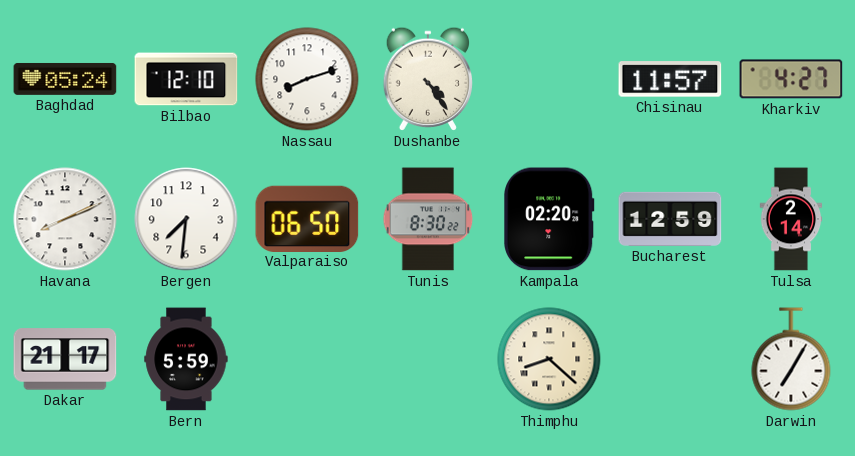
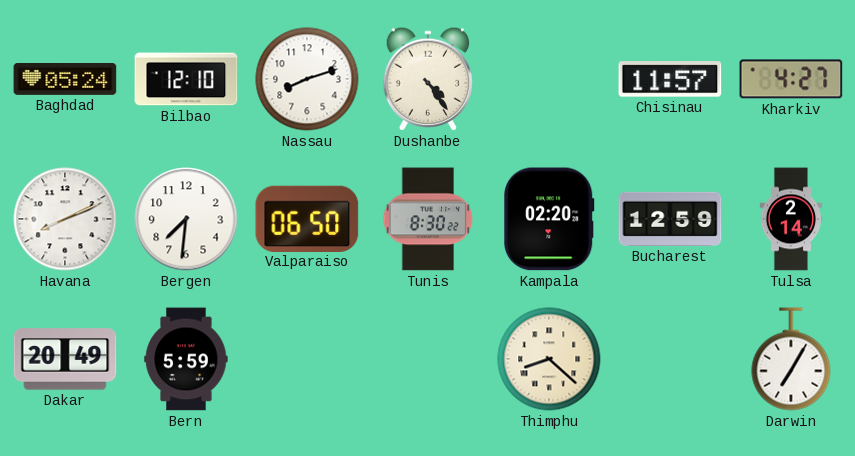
Dakar: 21:17 -> 20:49 (65, 359)
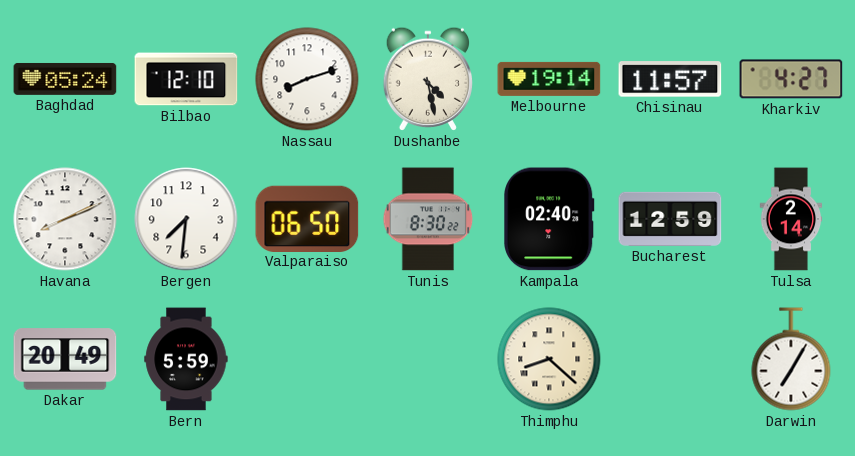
Dushanbe: 4:24 -> 4:28 (427, 79)
Melbourne: none -> 19:14 (549, 79)
Kampala: 02:20 -> 02:40 (550, 219)
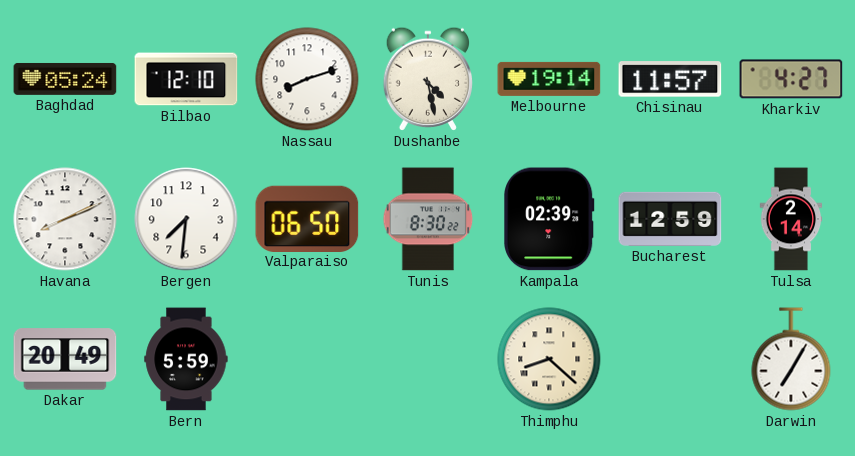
Kampala: 02:40 -> 02:39 (550, 219)
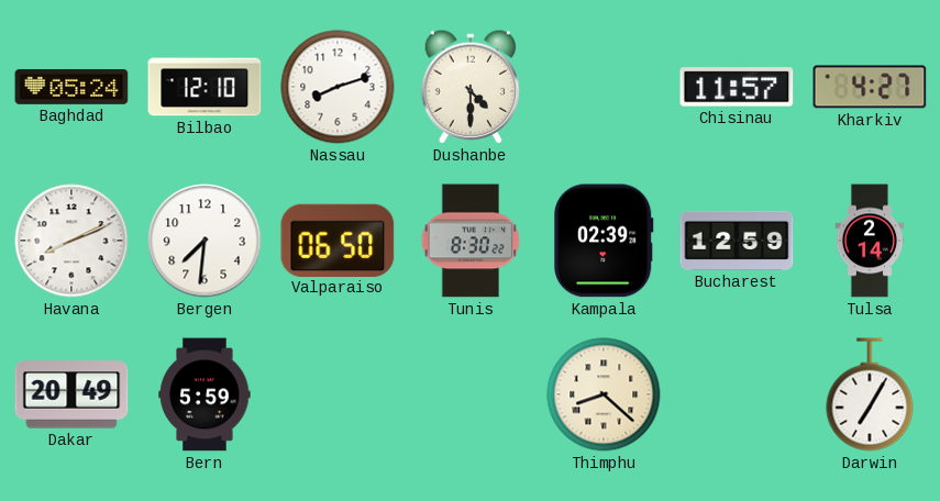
Dushanbe: 4:28 -> 4:30 (469, 87)
Melbourne: 19:14 -> none (549, 79)
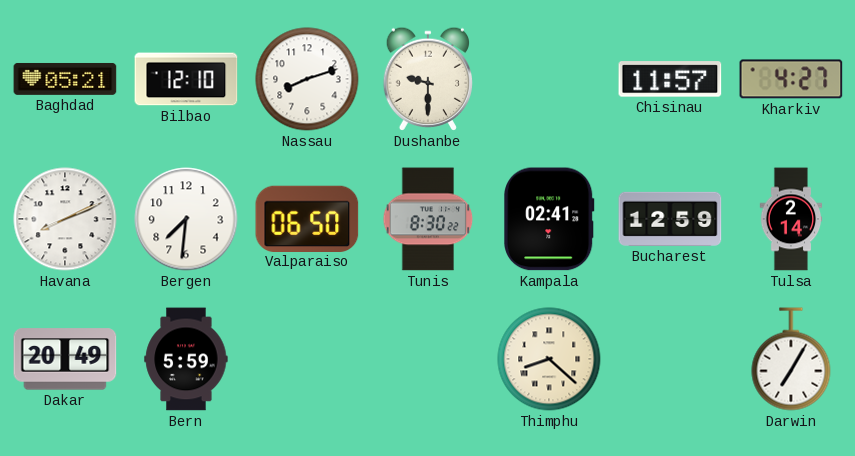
Baghdad: 05:24 -> 05:21 (65, 79)
Dushanbe: 4:30 -> 9:30 (427, 79)
Kampala: 02:39 -> 02:41 (550, 219)
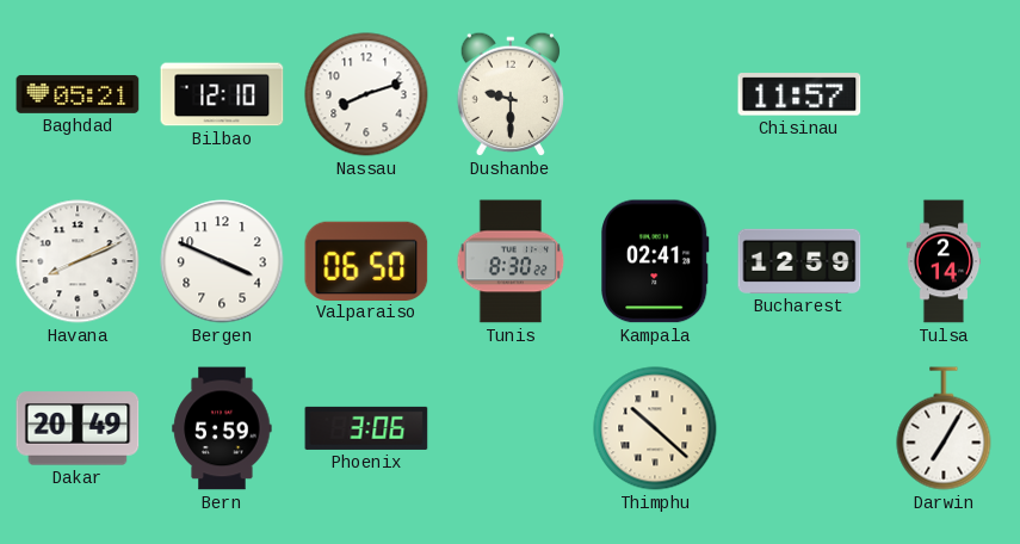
Kharkiv: 4:27 -> none (791, 79)
Bergen: 7:31 -> 3:49 (222, 261)
Phoenix: none -> 3:06 (366, 428)
Thimphu: 8:22 -> 10:22 (655, 428)
